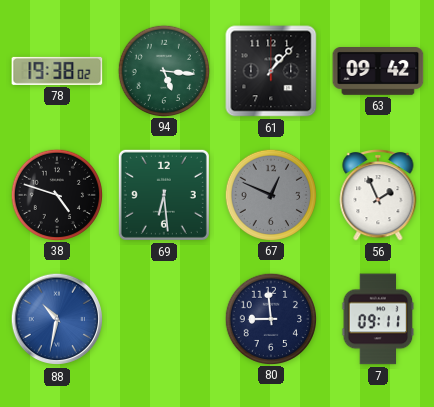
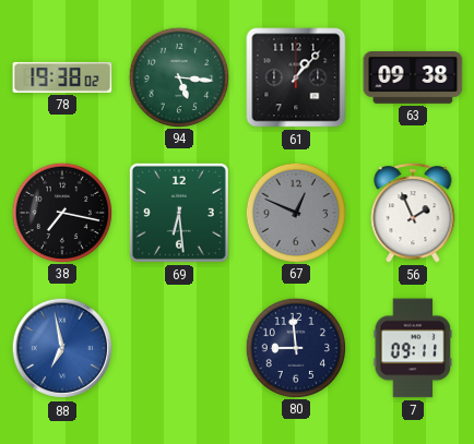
63: 09:42 -> 09:38 (413, 79)
38: 4:48 -> 7:17 (61, 212)
88: 10:32 -> 6:58 (62, 348)
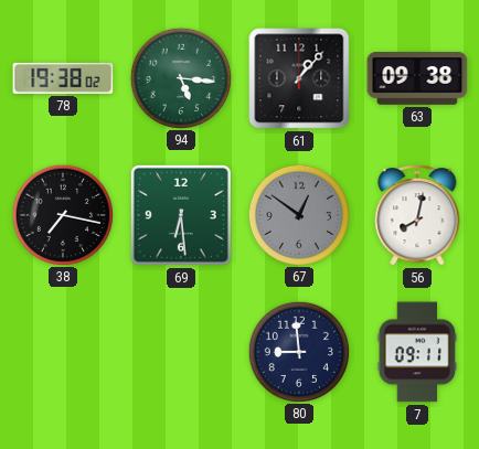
67: 12:49 -> 12:51 (298, 214)
56: 1:56 -> 8:02 (417, 216)
88: 6:58 -> none (62, 348)
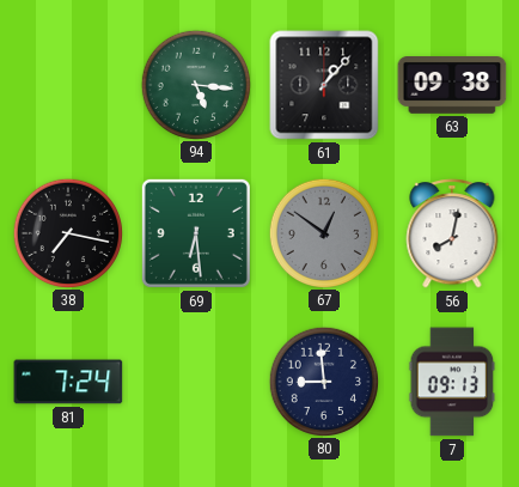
78: 19:38 -> none (63, 78)
81: none -> 7:24 (68, 382)
7: 09:11 -> 09:13 (452, 382)
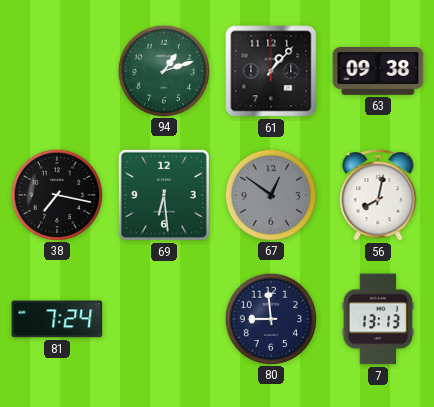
94: 5:16 -> 1:12 (163, 70)
7: 09:13 -> 13:13 (378, 319)
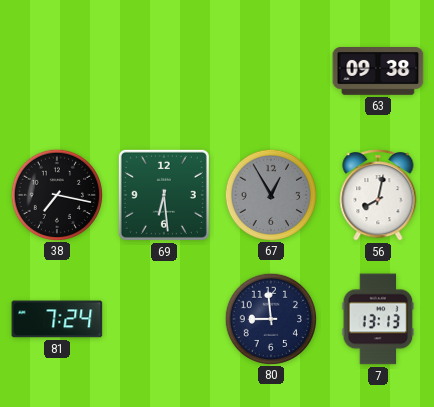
94: 1:12 -> none (163, 70)
61: 1:07 -> none (271, 71)
67: 12:51 -> 12:55 (270, 194)
